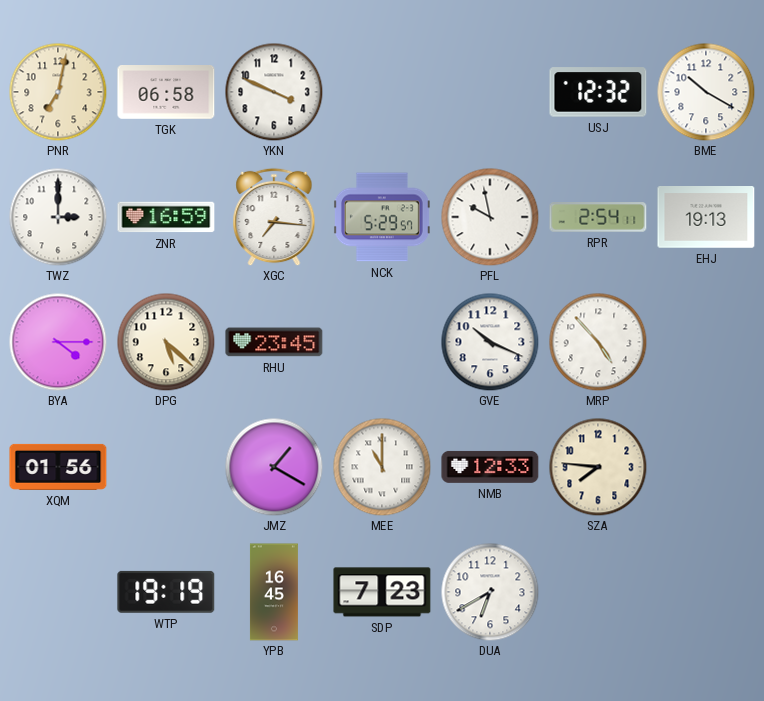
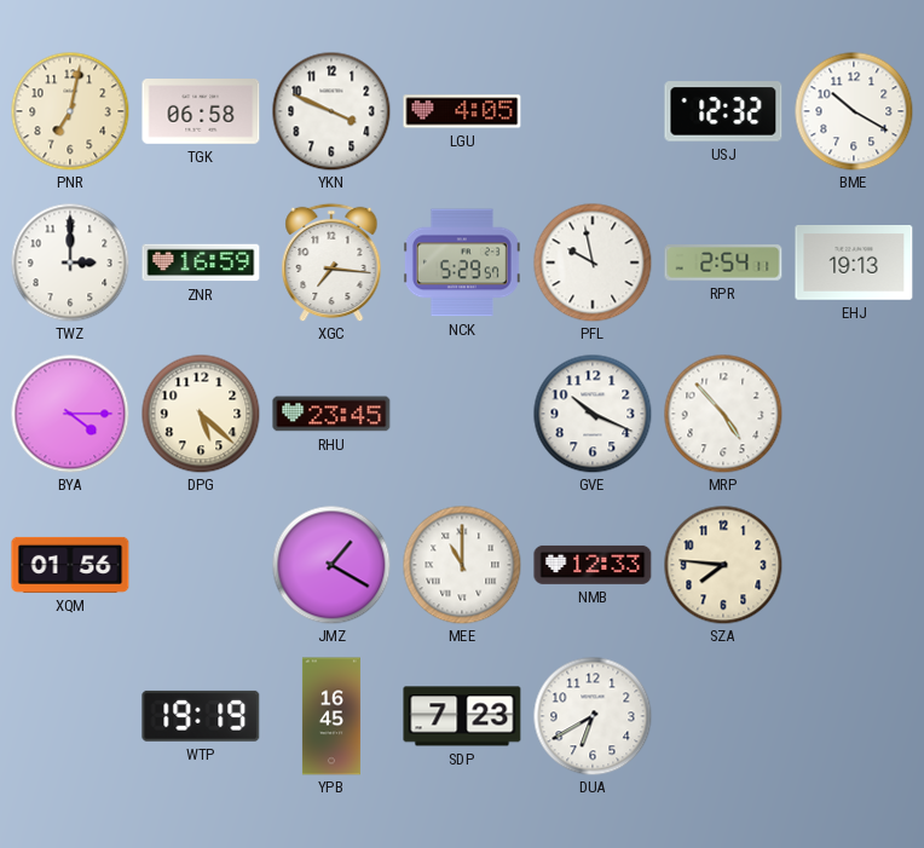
LGU: none -> 4:05 (462, 111)
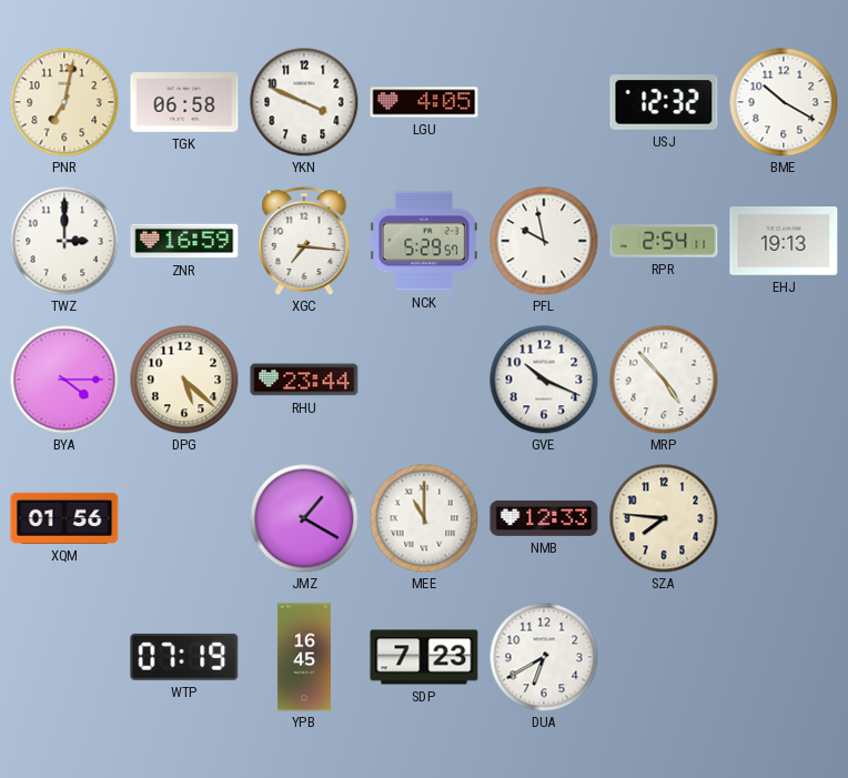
RHU: 23:45 -> 23:44 (304, 380)
WTP: 19:19 -> 07:19 (184, 657)
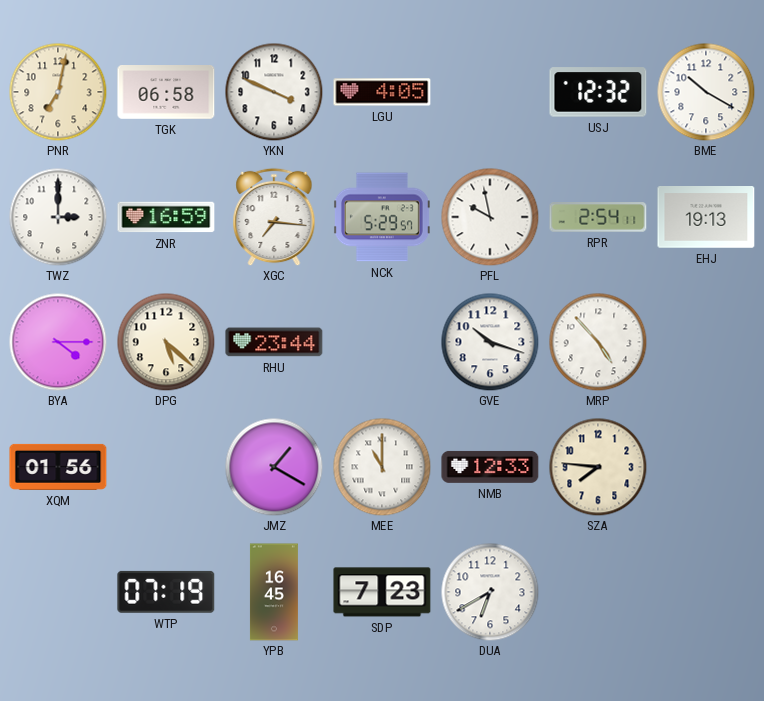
GVE: 10:19 -> 10:18 (490, 342)
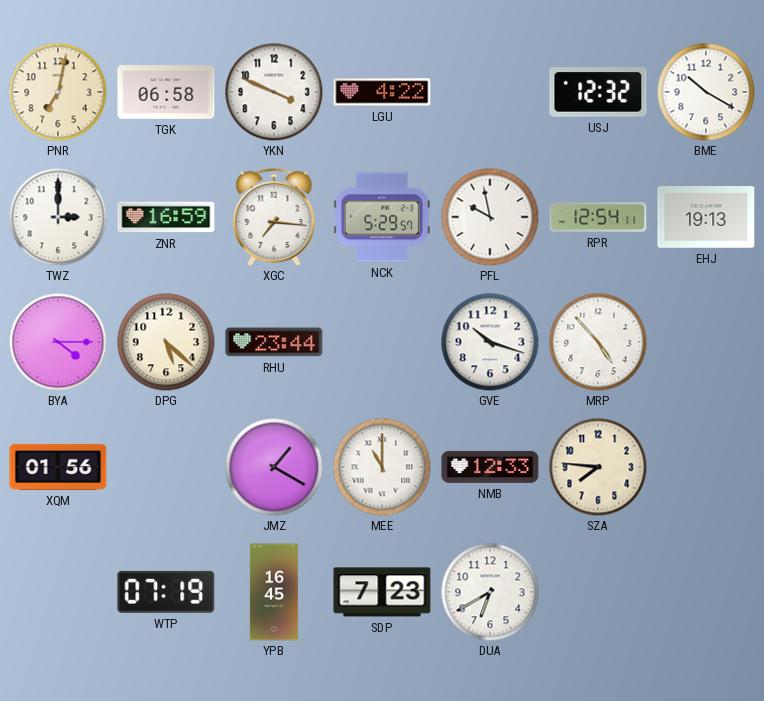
LGU: 4:05 -> 4:22 (382, 92)
RPR: 2:54 -> 12:54 (598, 217)
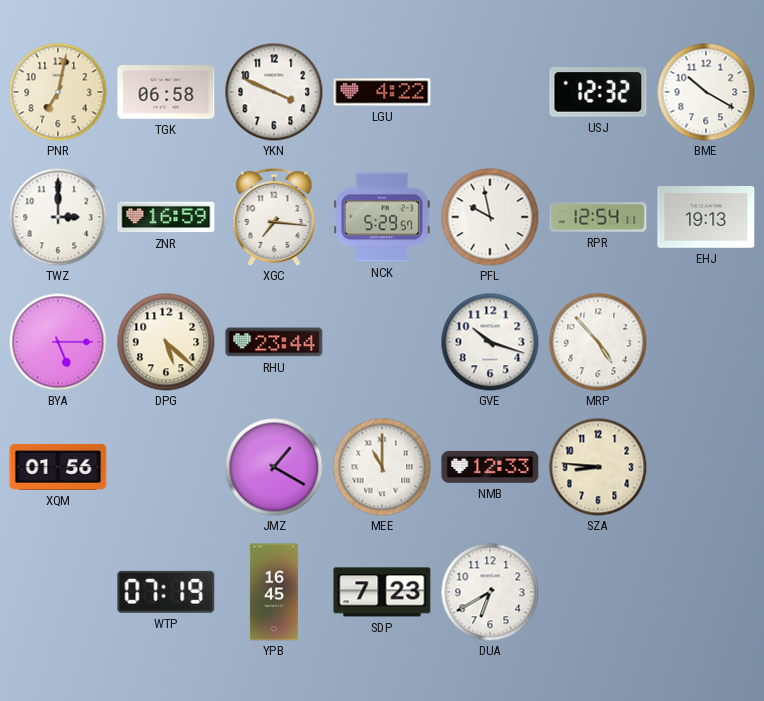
BYA: 4:15 -> 5:15 (58, 342)
SZA: 7:46 -> 8:46 (598, 467)
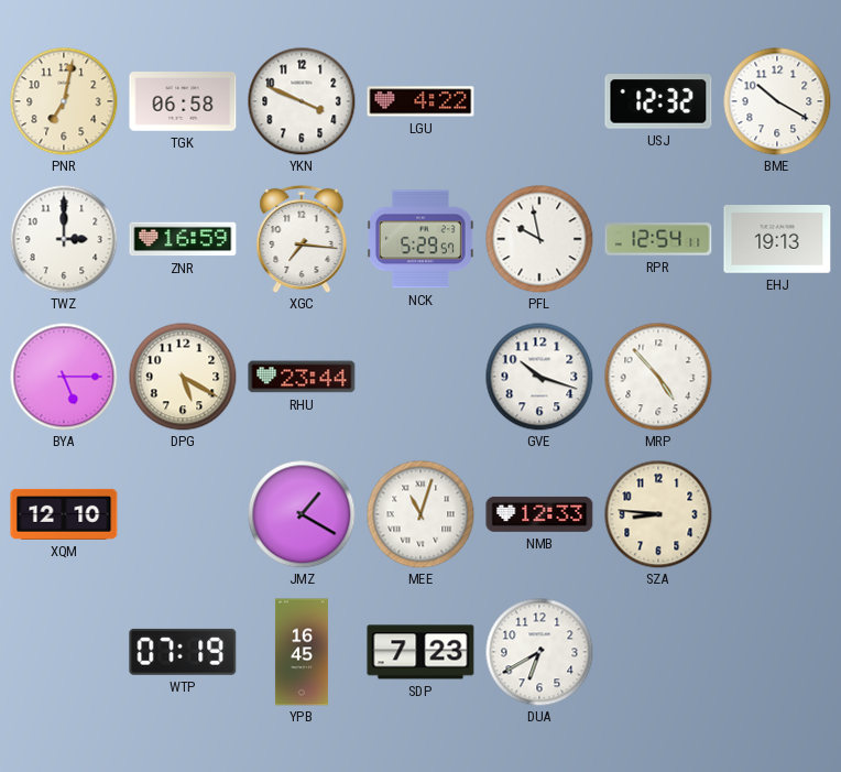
DPG: 5:22 -> 5:20 (183, 377)
XQM: 01:56 -> 12:10 (64, 514)
MEE: 11:00 -> 11:03 (420, 514)
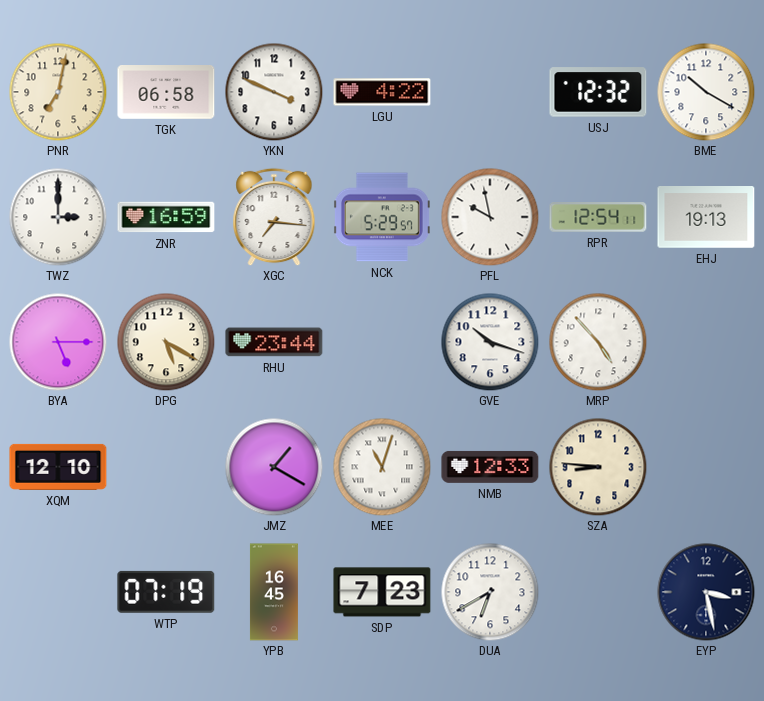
EYP: none -> 3:28 (706, 592)
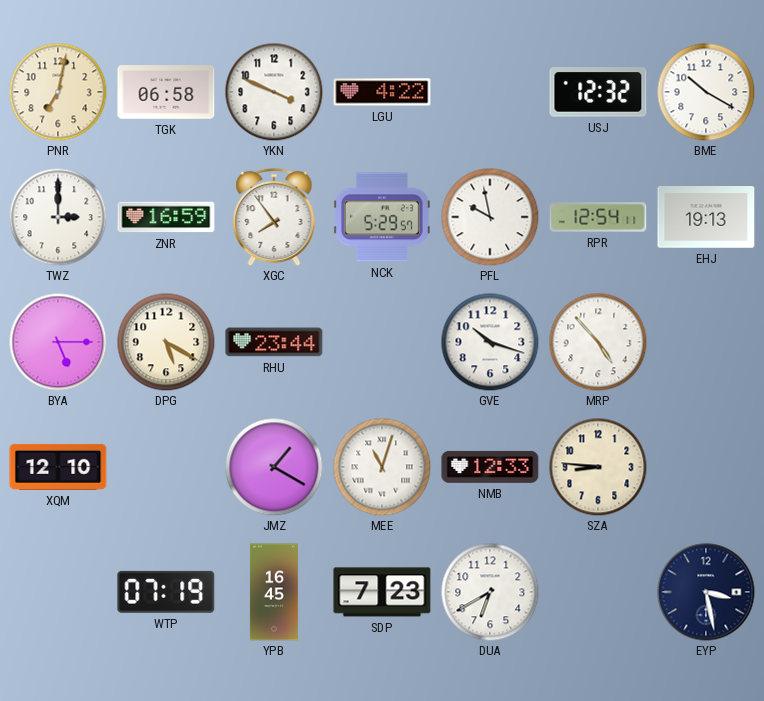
XGC: 7:16 -> 7:54 (274, 217)
